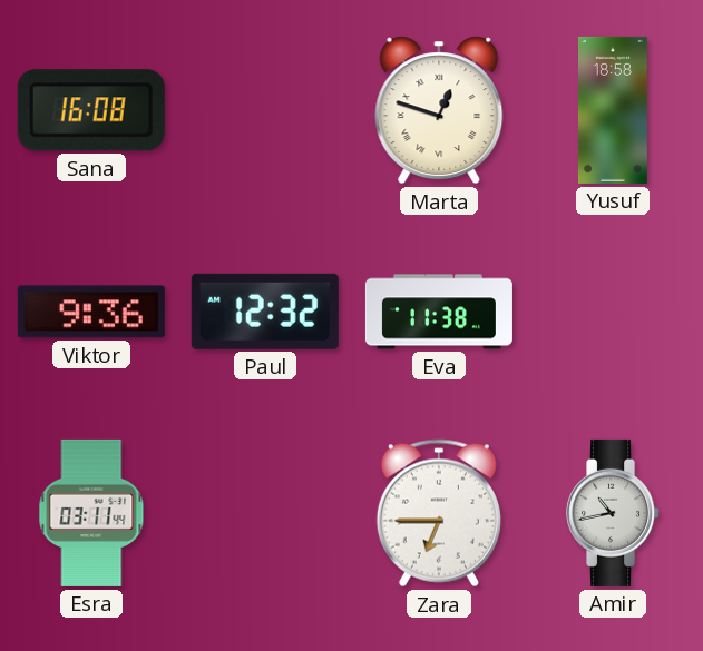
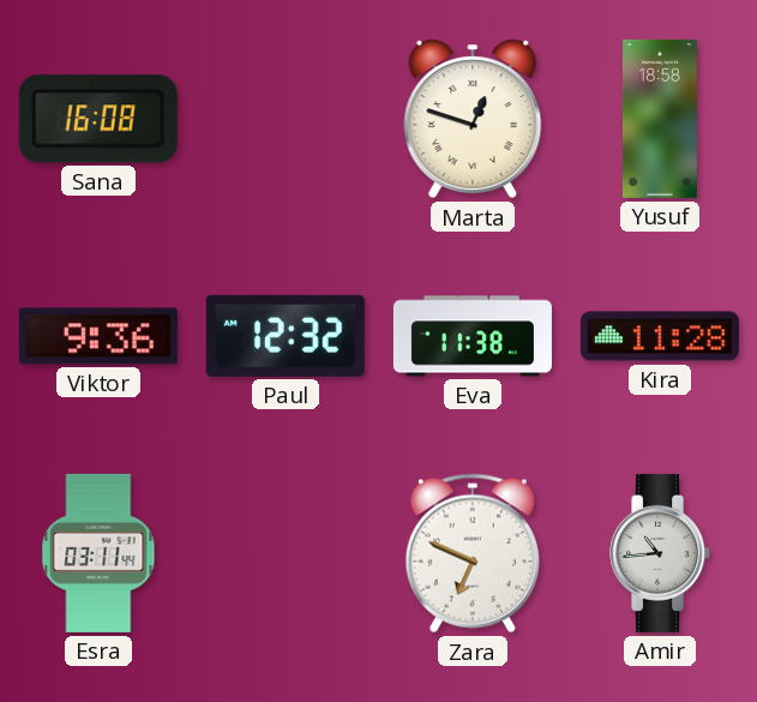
Kira: none -> 11:28 (660, 336)
Zara: 6:45 -> 6:49 (473, 553)
Amir: 10:43 -> 10:44 (661, 553)
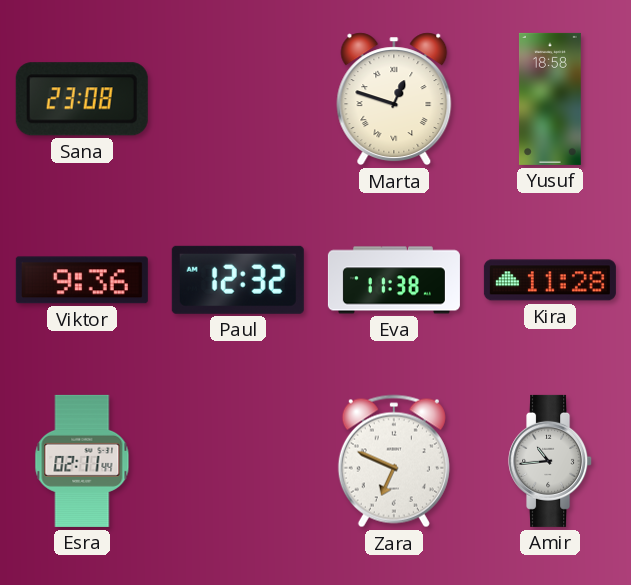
Sana: 16:08 -> 23:08 (82, 99)
Esra: 03:11 -> 02:11 (82, 461)
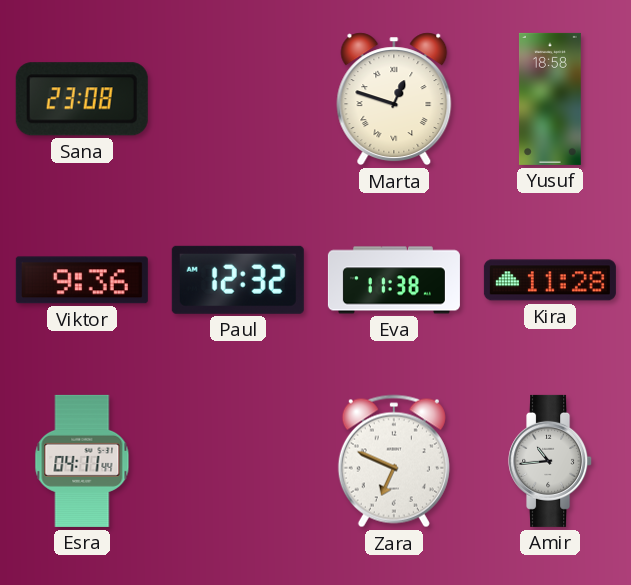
Esra: 02:11 -> 04:11 (82, 461)
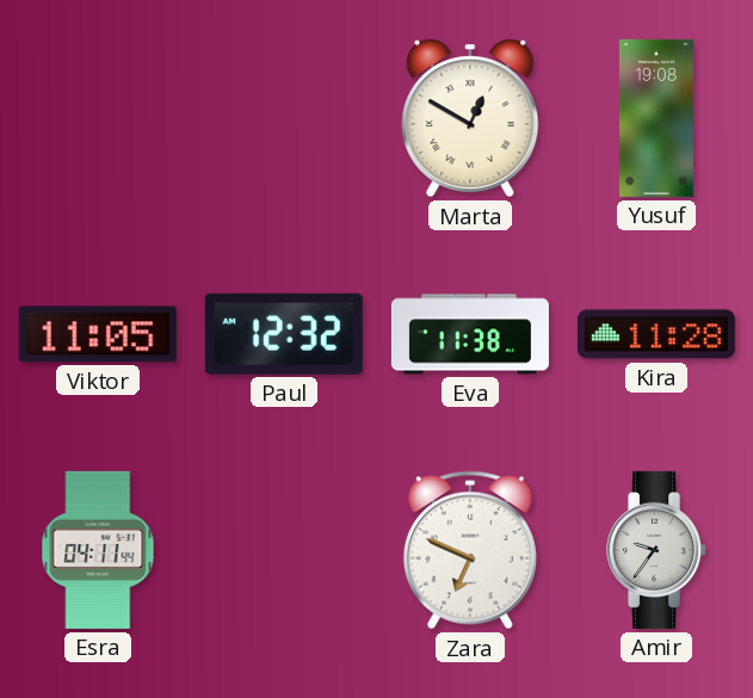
Sana: 23:08 -> none (82, 99)
Marta: 12:48 -> 12:50 (470, 118)
Yusuf: 18:58 -> 19:08 (656, 118)
Viktor: 9:36 -> 11:05 (98, 334)
Amir: 10:44 -> 9:36 (658, 550)
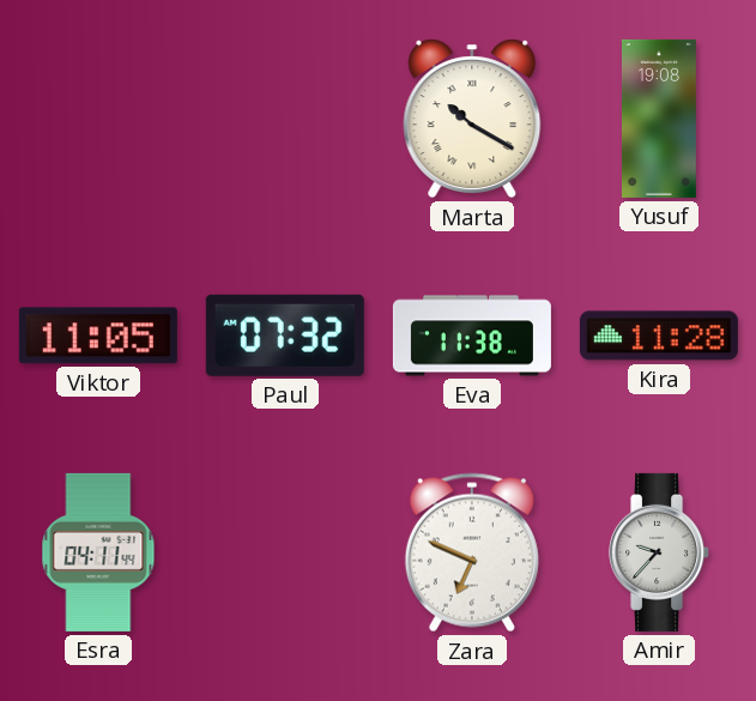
Marta: 12:50 -> 10:20 (472, 119)
Paul: 12:32 -> 07:32 (285, 336)
Amir: 9:36 -> 9:37 (660, 552)
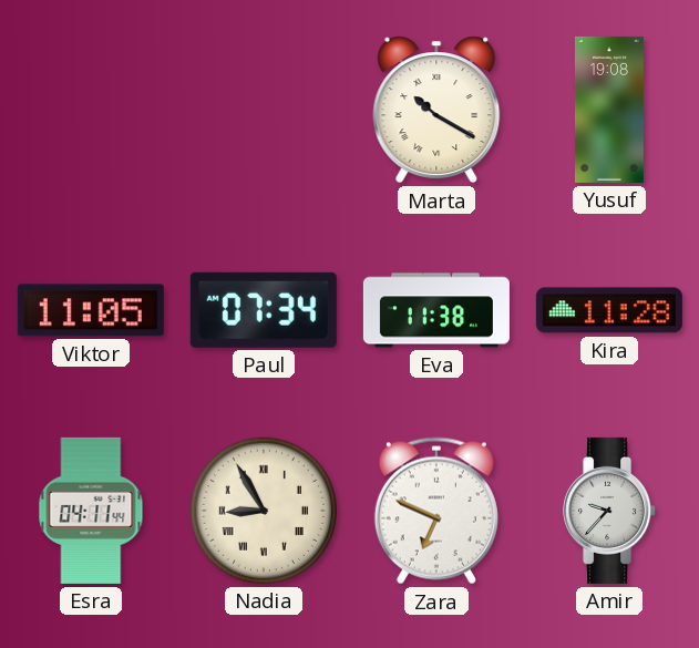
Paul: 07:32 -> 07:34 (264, 310)
Nadia: none -> 8:55 (264, 511)
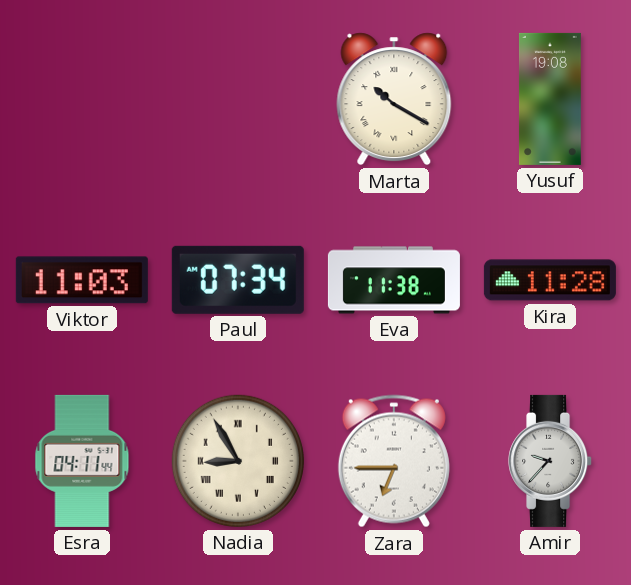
Viktor: 11:05 -> 11:03 (82, 280)
Zara: 6:49 -> 6:45 (394, 461)
